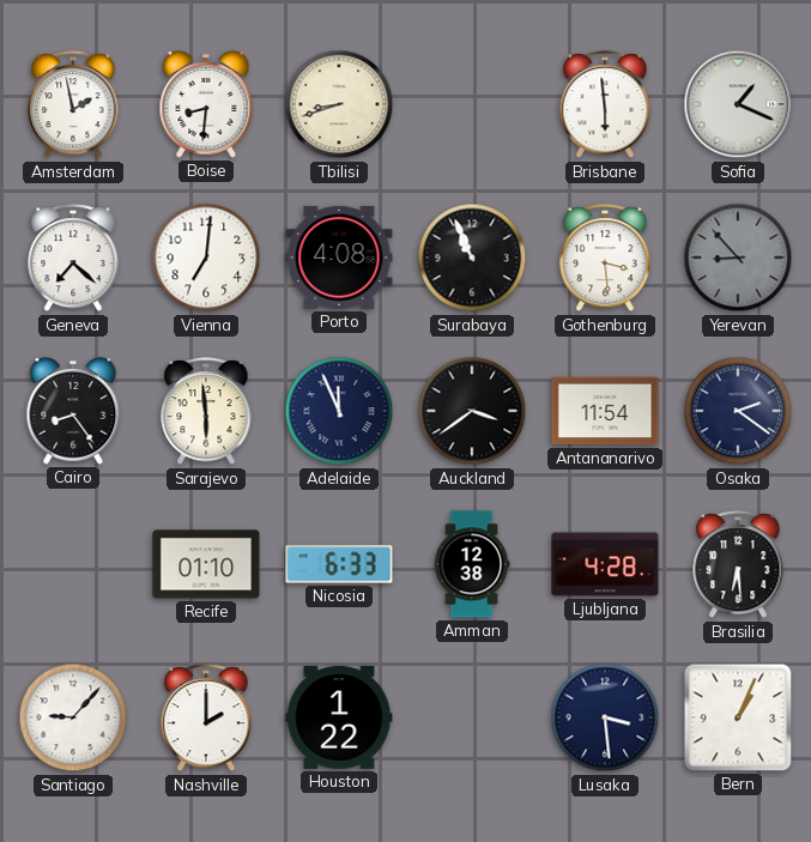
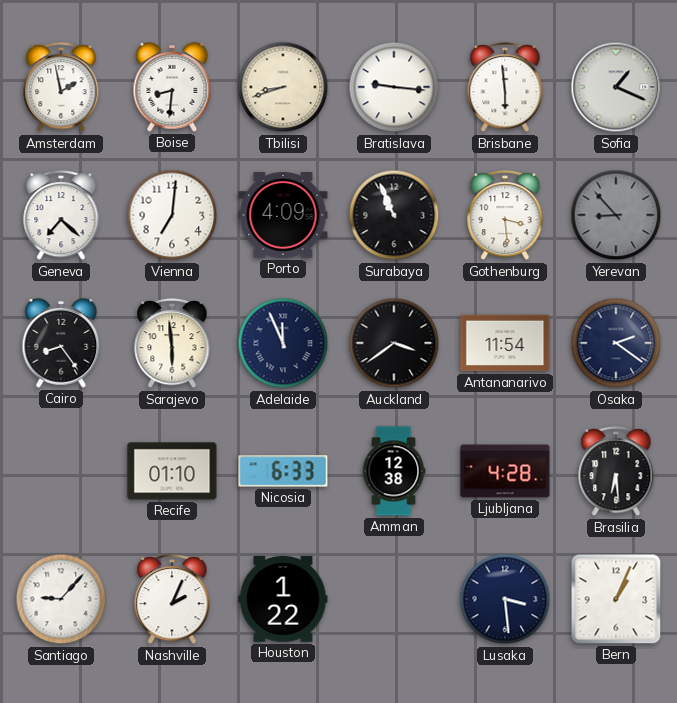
Bratislava: none -> 9:16 (394, 87)
Porto: 4:08 -> 4:09 (283, 215)
Nashville: 2:00 -> 2:04 (172, 599)
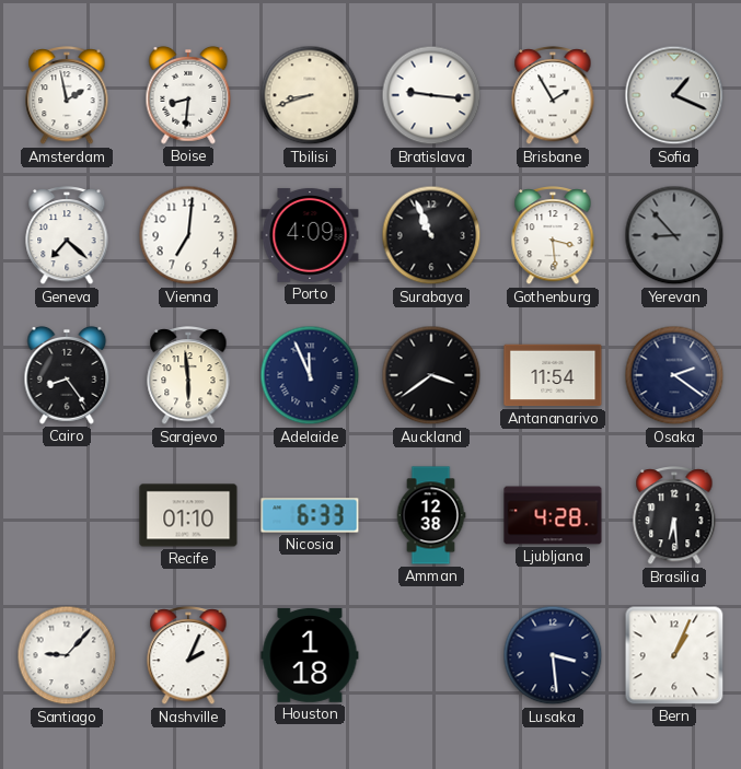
Brisbane: 5:59 -> 1:55 (553, 95)
Houston: 1:22 -> 1:18 (310, 655)
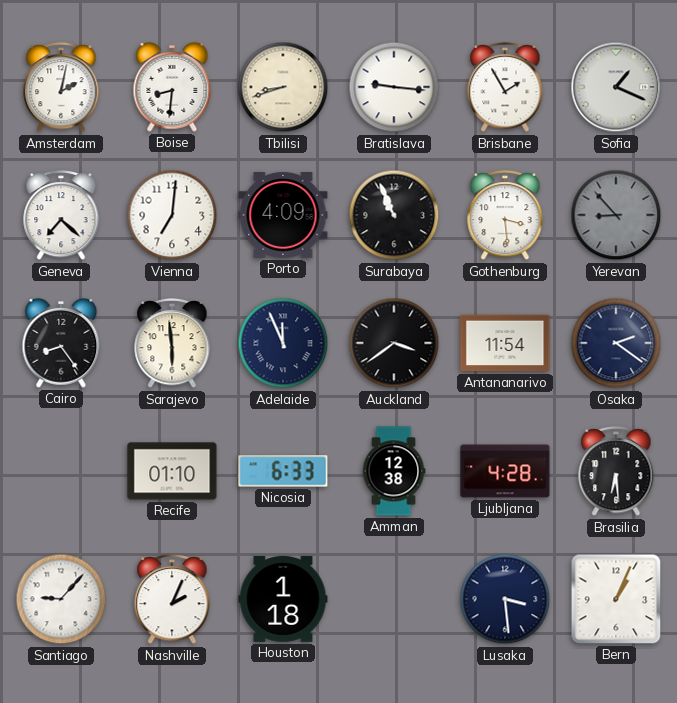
Amsterdam: 1:58 -> 2:02 (61, 87)
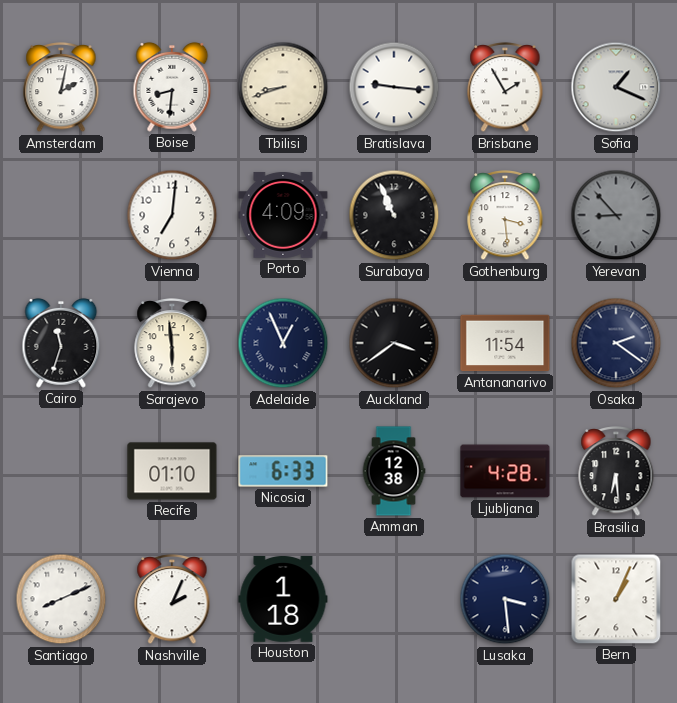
Geneva: 7:22 -> none (61, 215)
Cairo: 8:24 -> 11:33 (61, 343)
Adelaide: 11:56 -> 12:56 (283, 343)
Santiago: 9:07 -> 8:11 (61, 599)
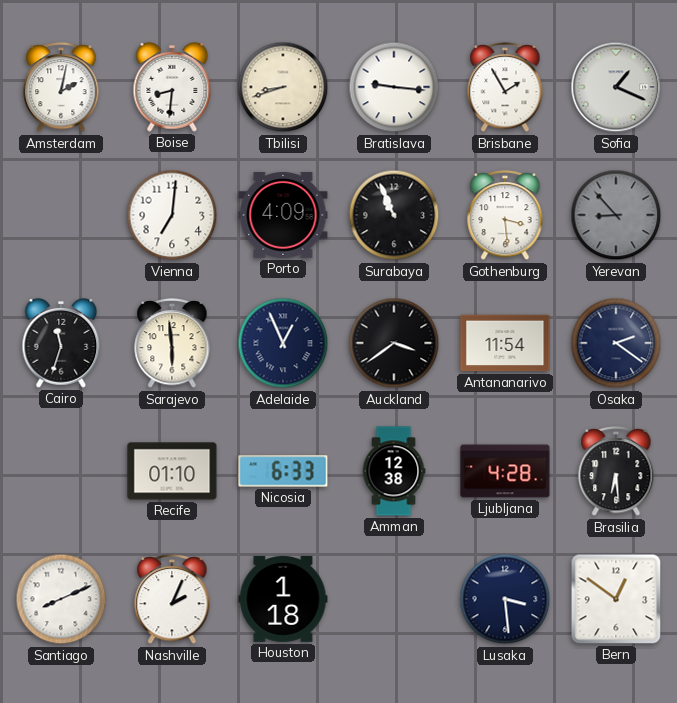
Bern: 1:04 -> 12:51 (616, 599)
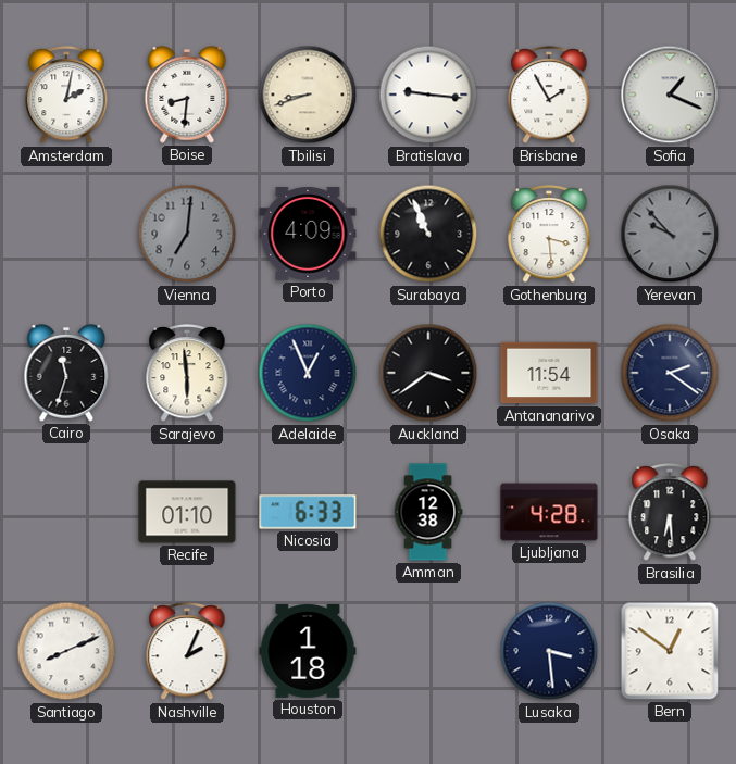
Vienna dial: white -> grey (187, 234)
Yerevan: 8:53 -> 9:53 (670, 234)
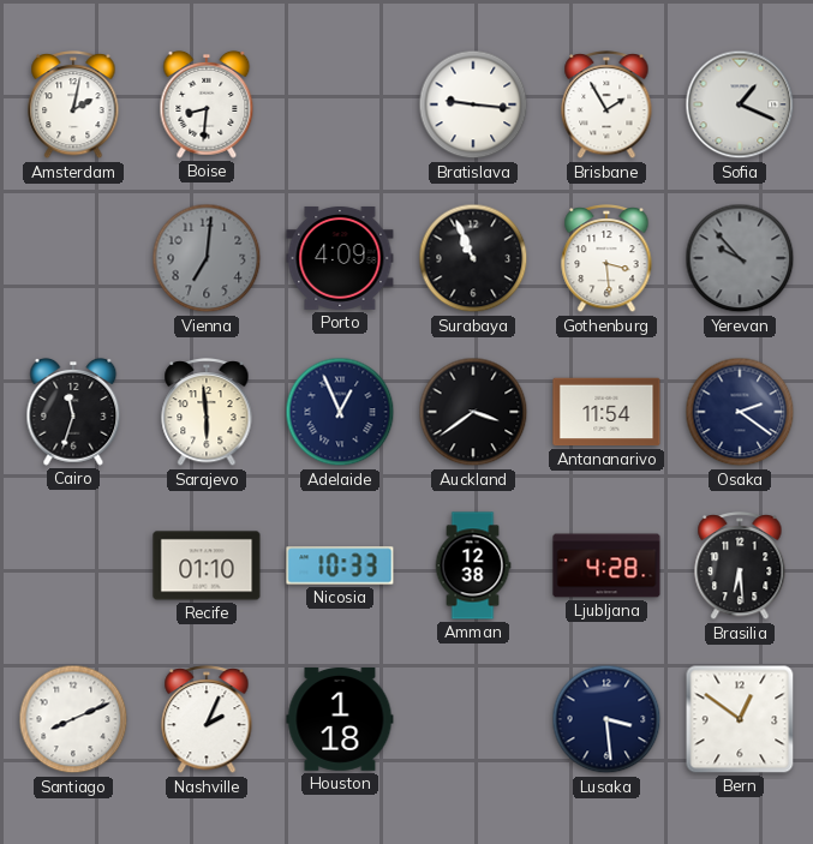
Tbilisi: 8:42 -> none (308, 95)
Nicosia: 6:33 -> 10:33 (340, 565)
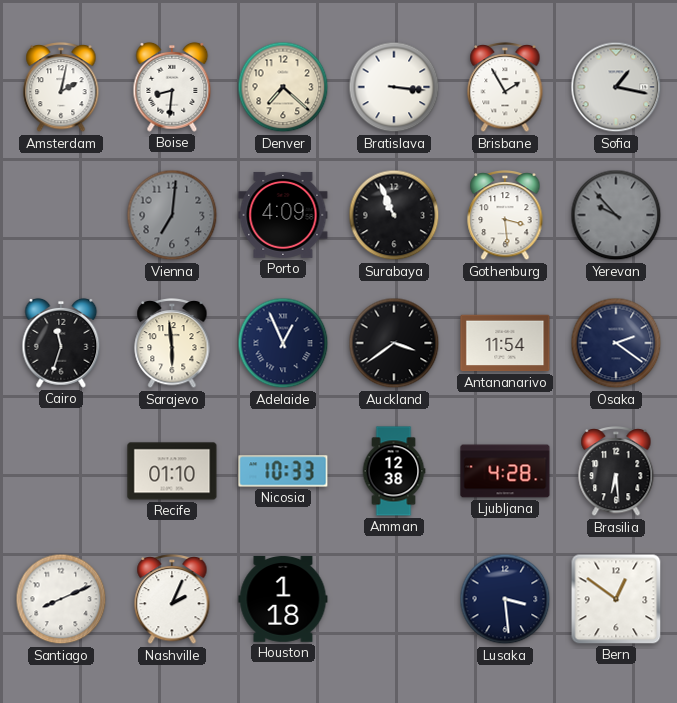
Denver: none -> 7:22 (283, 87)
Bratislava: 9:16 -> 3:16 (394, 87)
Sofia: 1:19 -> 1:17 (616, 87)
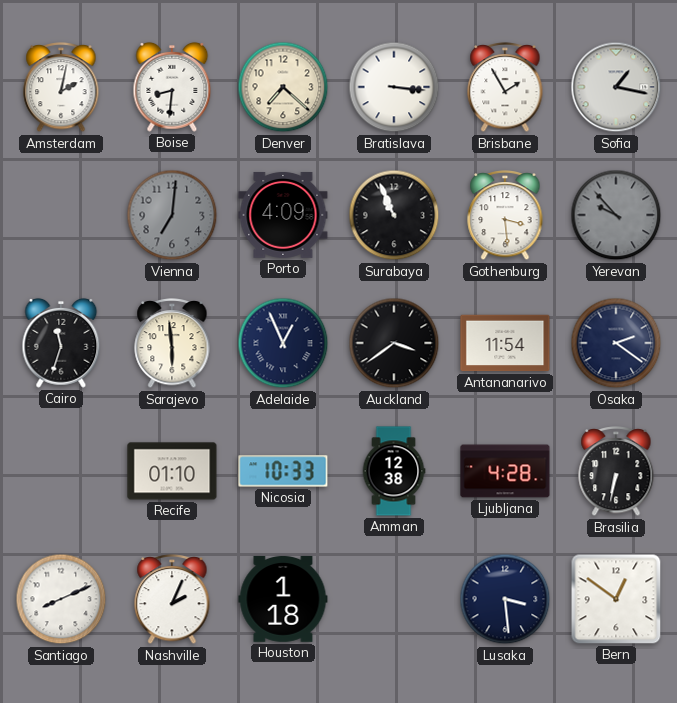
Brasilia: 6:29 -> 6:32 (616, 471)
